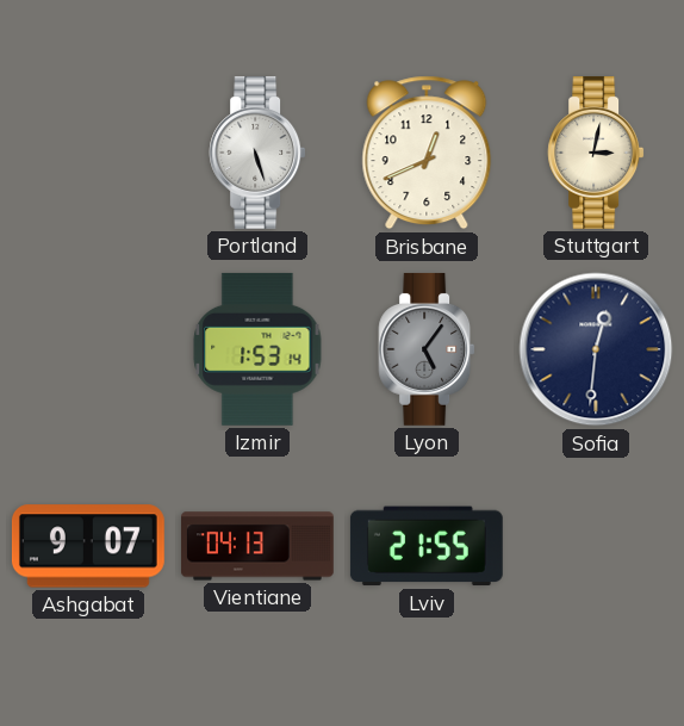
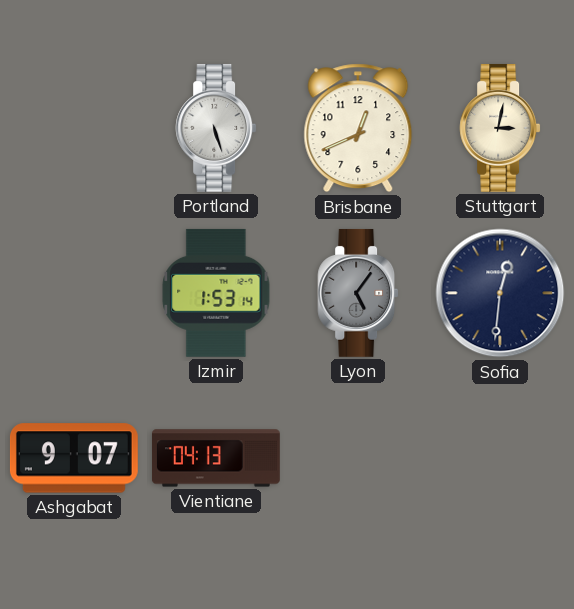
Lviv: 21:55 -> none (427, 546)
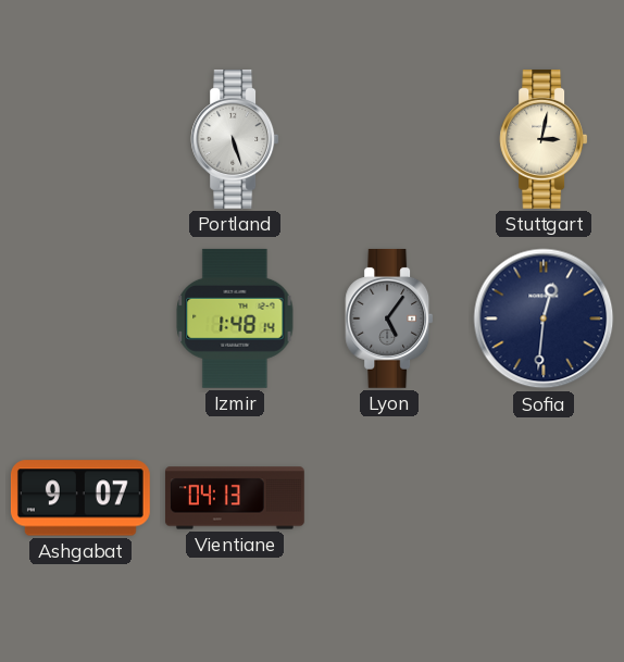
Brisbane: 12:41 -> none (358, 128)
Izmir: 1:53 -> 1:48 (235, 318)
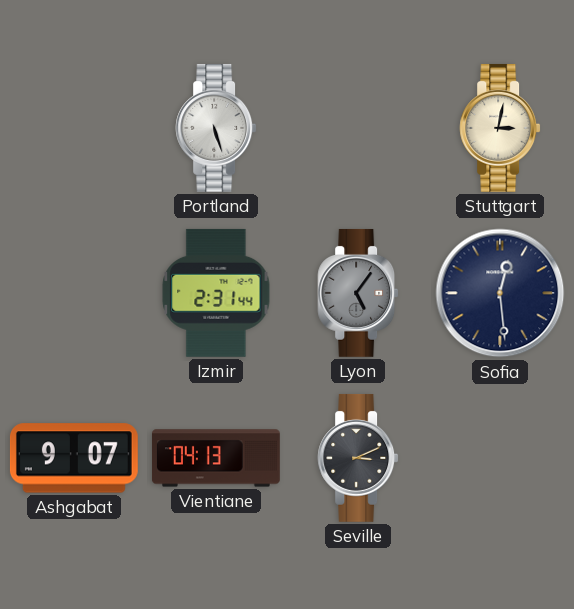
Izmir: 1:48 -> 2:31 (216, 293)
Sofia: 12:31 -> 12:29 (500, 293)
Seville: none -> 3:11 (358, 458)
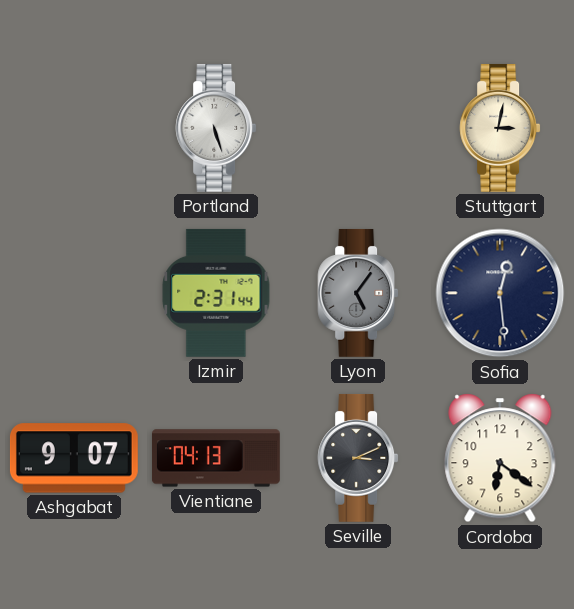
Cordoba: none -> 6:21 (500, 458)
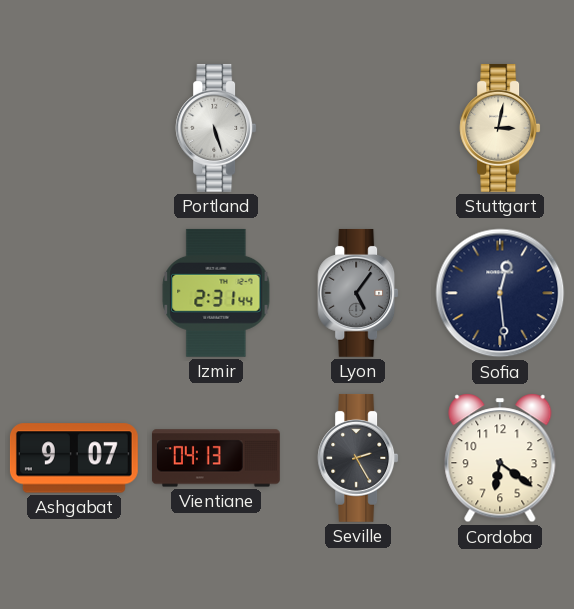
Seville: 3:11 -> 2:25 (358, 458)
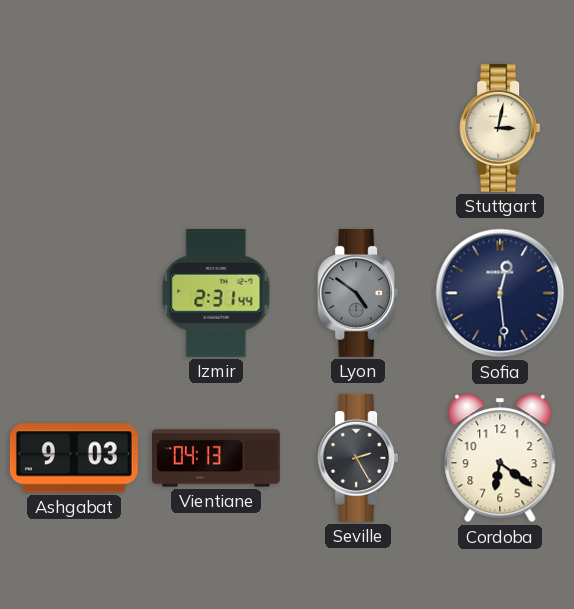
Portland: 5:27 -> none (216, 128)
Lyon: 5:06 -> 4:51 (358, 293)
Ashgabat: 9:07 -> 9:03 (74, 458)
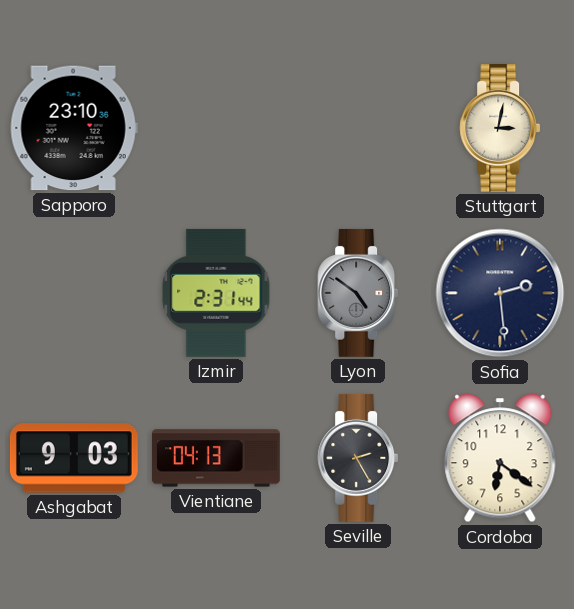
Sapporo: none -> 23:10 (74, 128)
Sofia: 12:29 -> 2:29 (500, 293)
